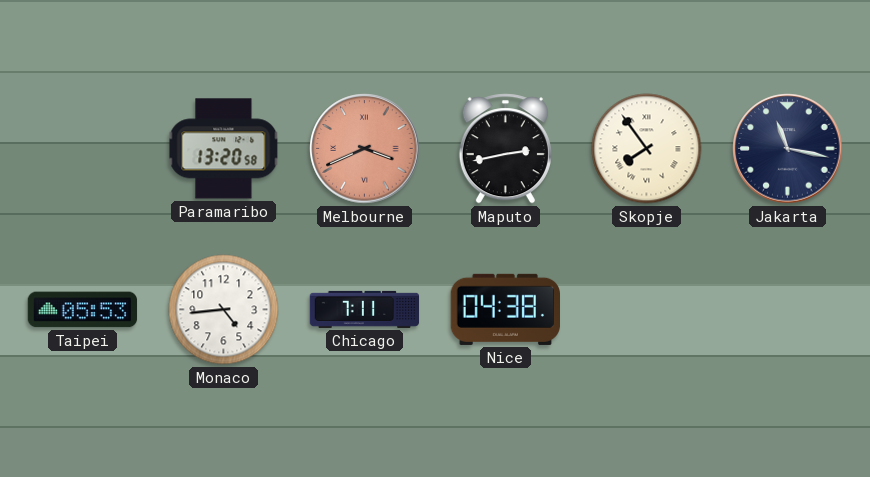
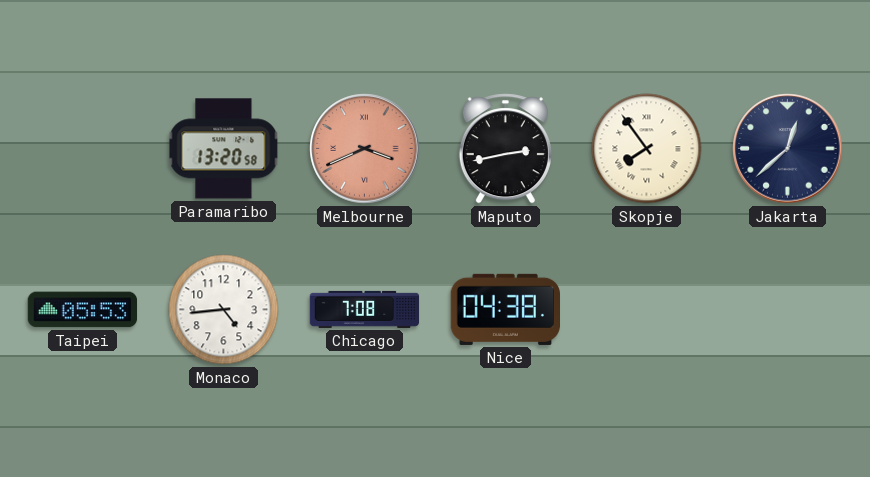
Jakarta: 11:17 -> 12:38 (788, 149)
Chicago: 7:11 -> 7:08 (365, 309)
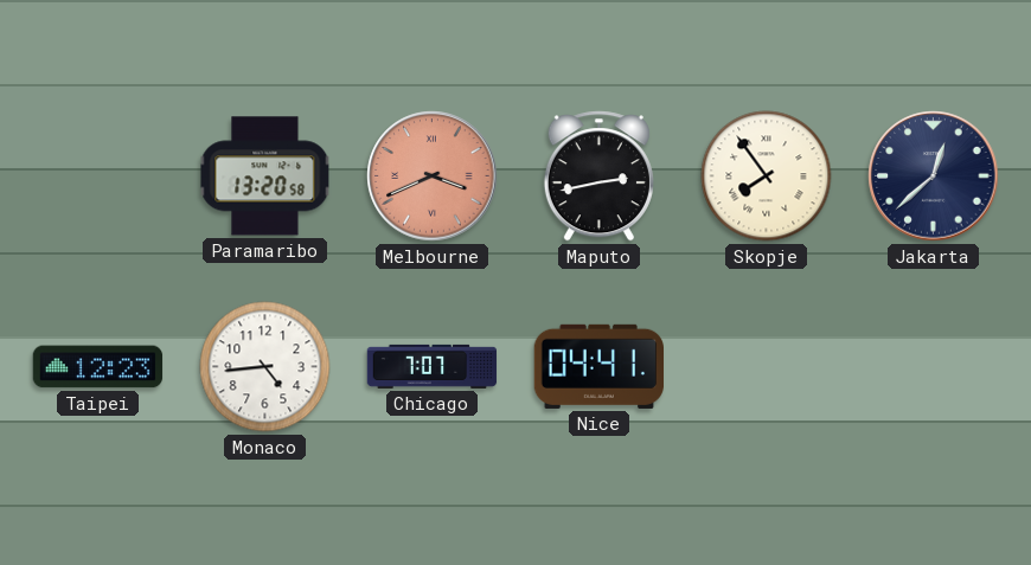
Taipei: 05:53 -> 12:23 (98, 367)
Chicago: 7:08 -> 7:07 (433, 366)
Nice: 04:38 -> 04:41 (598, 366)
